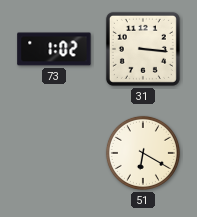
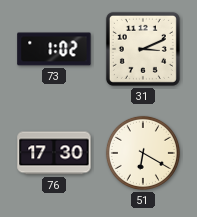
31: 3:16 -> 3:11 (143, 49)
76: none -> 17:30 (54, 153)
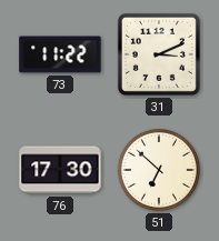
73: 1:02 -> 11:22 (60, 54)
51: 6:20 -> 6:52 (159, 170)
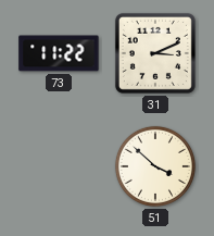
76: 17:30 -> none (60, 170)
51: 6:52 -> 3:52 (155, 166)
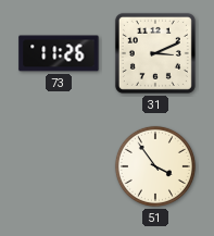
73: 11:22 -> 11:26 (59, 53)
51: 3:52 -> 3:54 (155, 166)
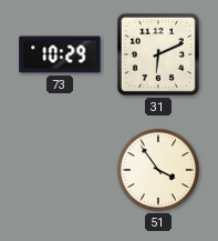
73: 11:26 -> 10:29 (60, 54)
31: 3:11 -> 6:11 (158, 54)
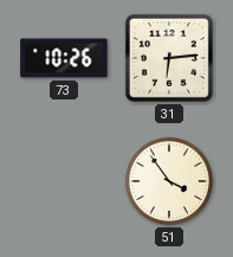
73: 10:29 -> 10:26 (64, 58)
31: 6:11 -> 6:14 (169, 58)
